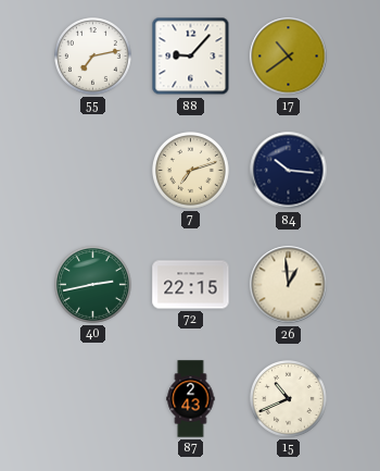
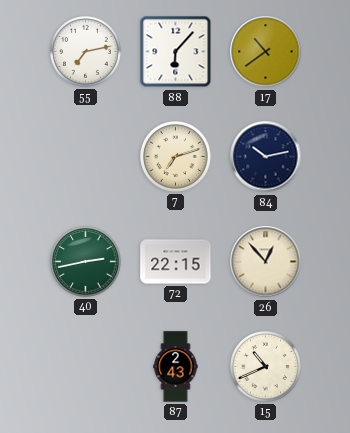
88: 9:07 -> 6:07 (176, 52)
84: 10:16 -> 10:13 (266, 157)
26: 12:59 -> 12:53 (266, 262)
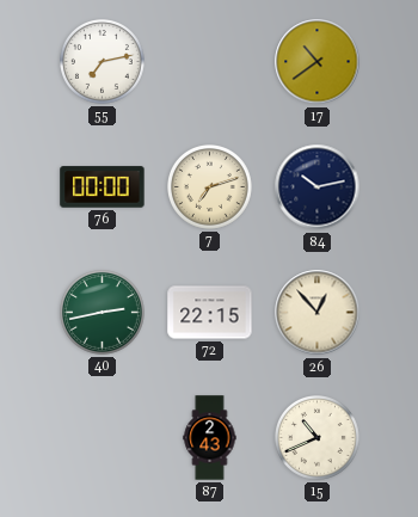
88: 6:07 -> none (176, 52)
76: none -> 00:00 (103, 187)
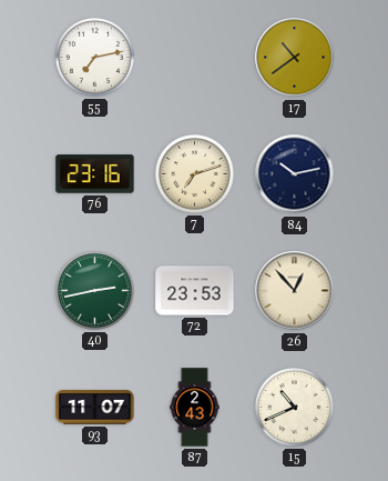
76: 00:00 -> 23:16 (95, 174)
72: 22:15 -> 23:53 (195, 291)
93: none -> 11:07 (95, 408)
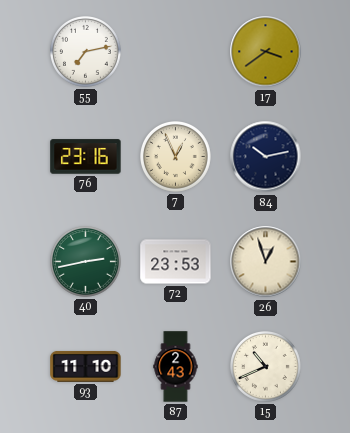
17: 10:39 -> 3:39 (266, 52)
7: 7:12 -> 12:56 (176, 157)
26: 12:53 -> 12:57 (266, 262)
93: 11:07 -> 11:10 (86, 367)
